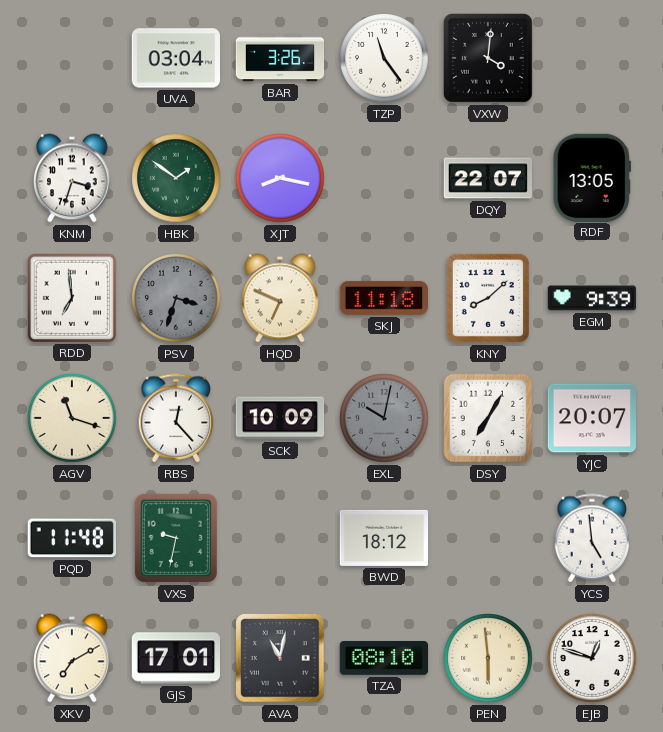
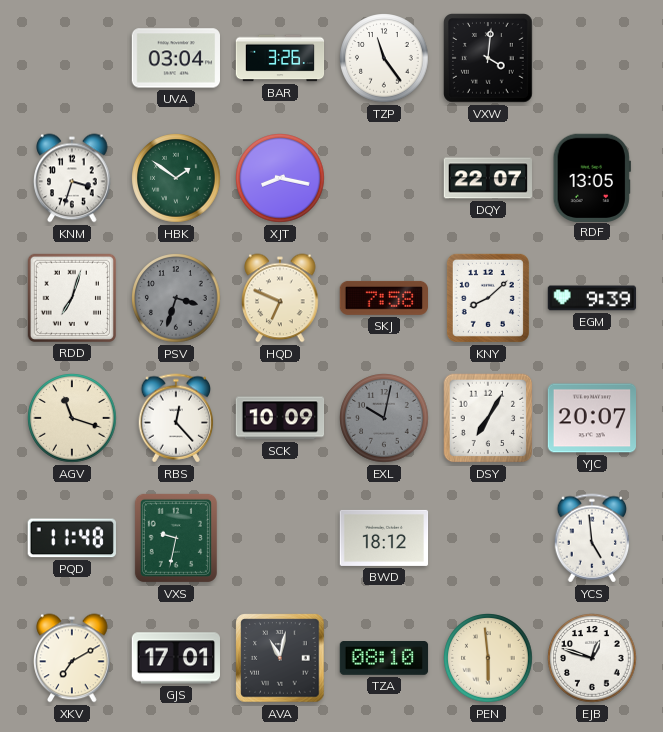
RDD: 6:59 -> 7:03 (71, 297)
SKJ: 11:18 -> 7:58 (383, 298)
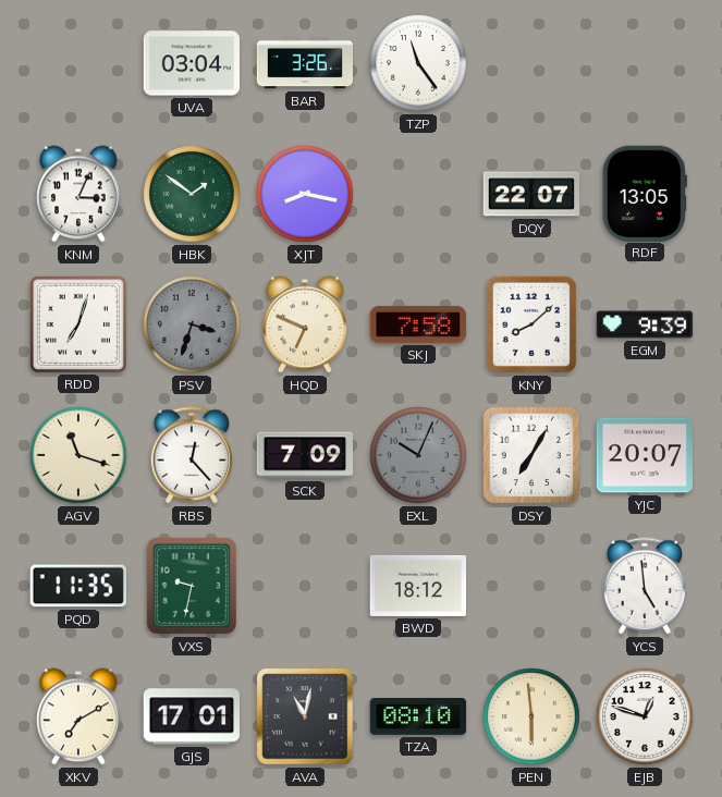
VXW: 4:01 -> none (488, 58)
KNM: 3:33 -> 3:04 (78, 194)
SCK: 10:09 -> 7:09 (305, 455)
EXL: 10:02 -> 10:04 (418, 455)
PQD: 11:48 -> 11:35 (78, 586)
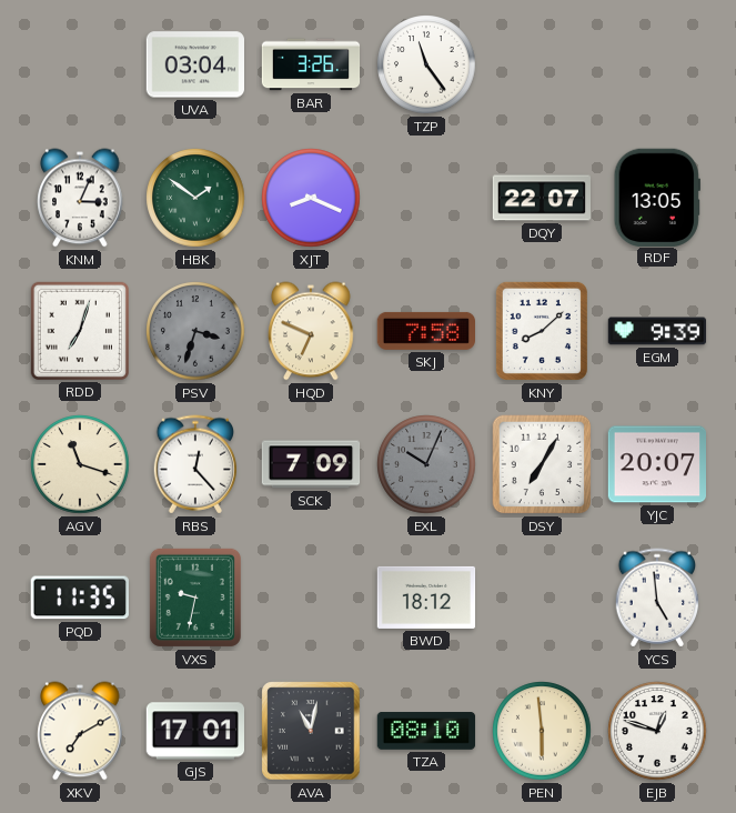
XJT: 8:17 -> 8:19 (311, 198)
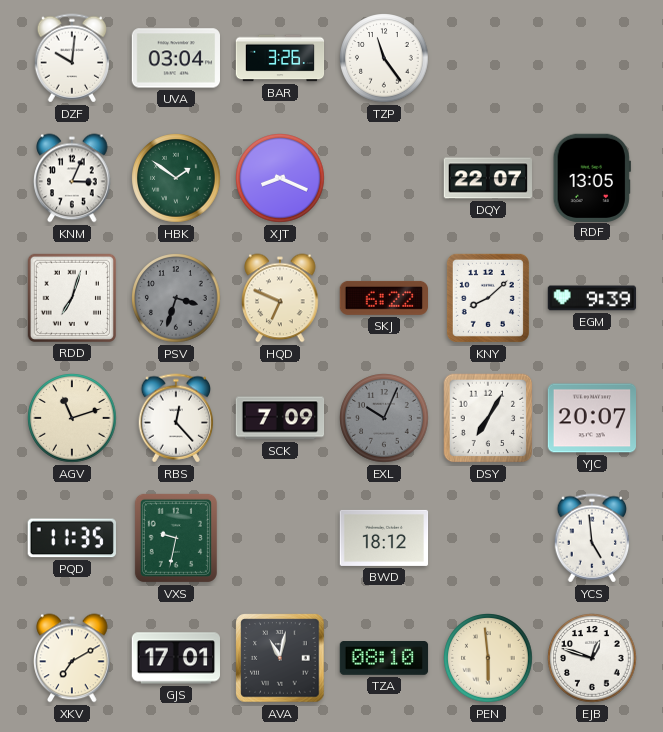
DZF: none -> 10:01 (72, 58)
SKJ: 7:58 -> 6:22 (383, 298)
AGV: 11:18 -> 11:12 (72, 418)
